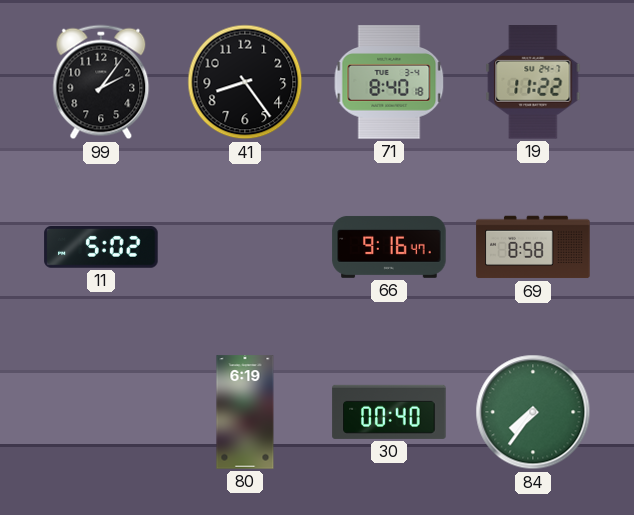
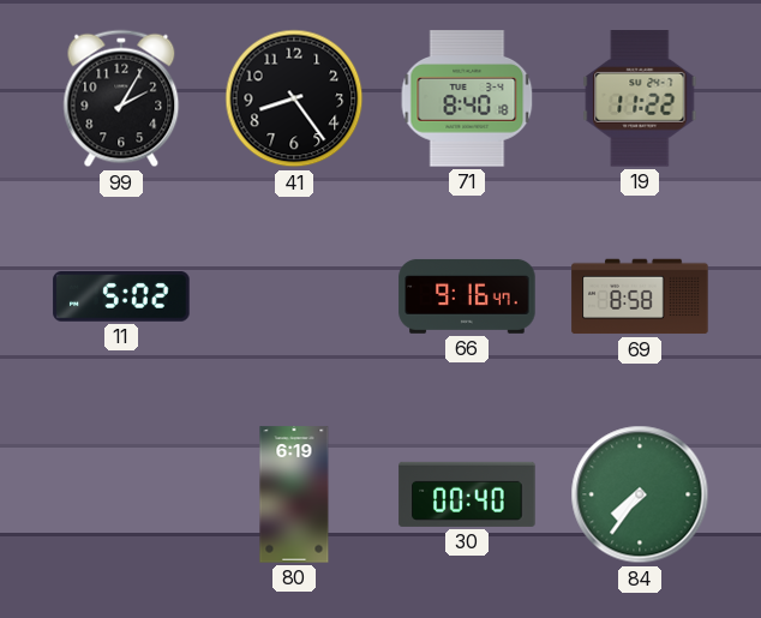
99: 2:06 -> 2:05 (121, 98)
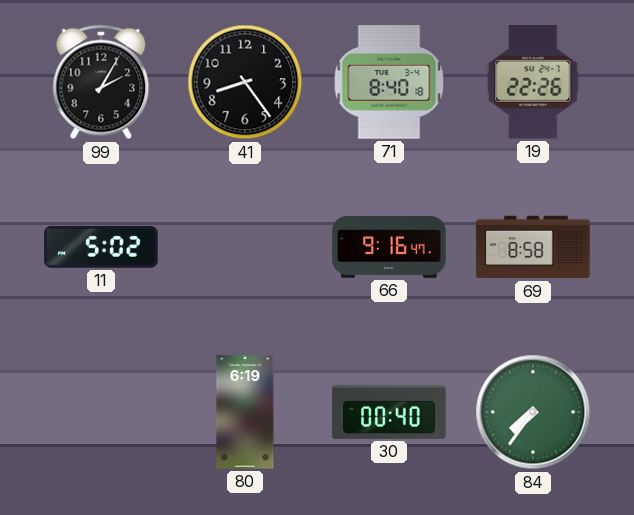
19: 11:22 -> 22:26 (533, 82)
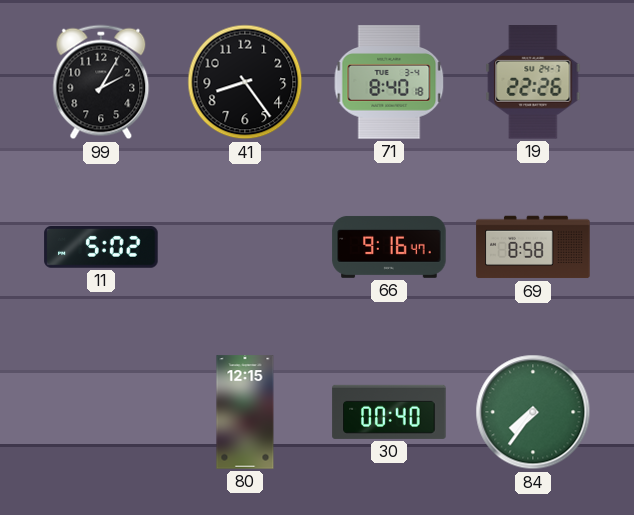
80: 6:19 -> 12:15 (245, 412)
